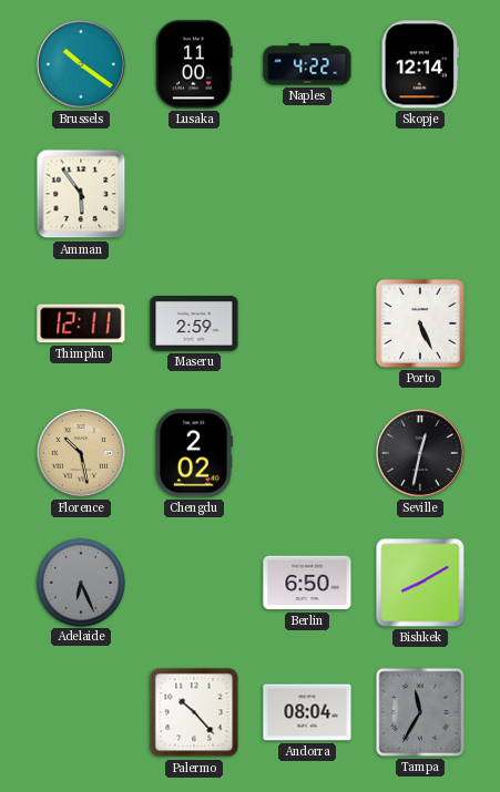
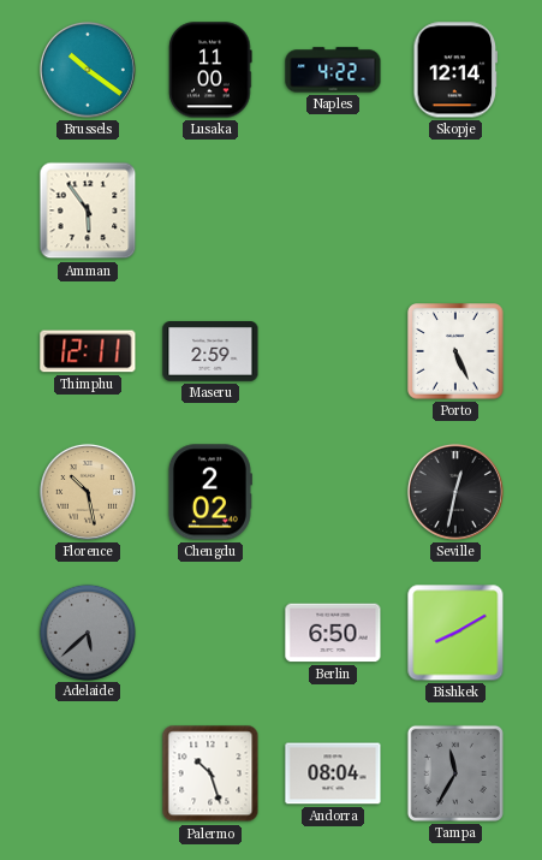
Adelaide: 6:26 -> 5:38 (87, 631)
Palermo: 10:23 -> 10:27 (210, 773)
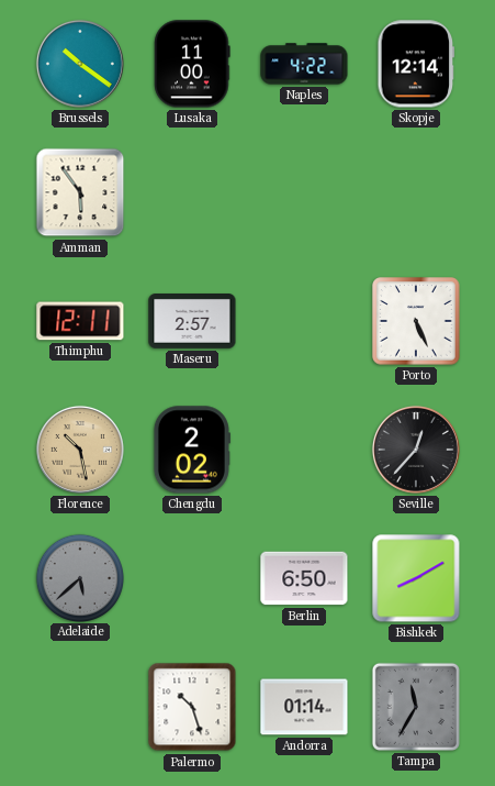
Maseru: 2:59 -> 2:57 (192, 322)
Seville: 12:32 -> 12:37 (416, 450)
Andorra: 08:04 -> 01:14 (304, 707)
